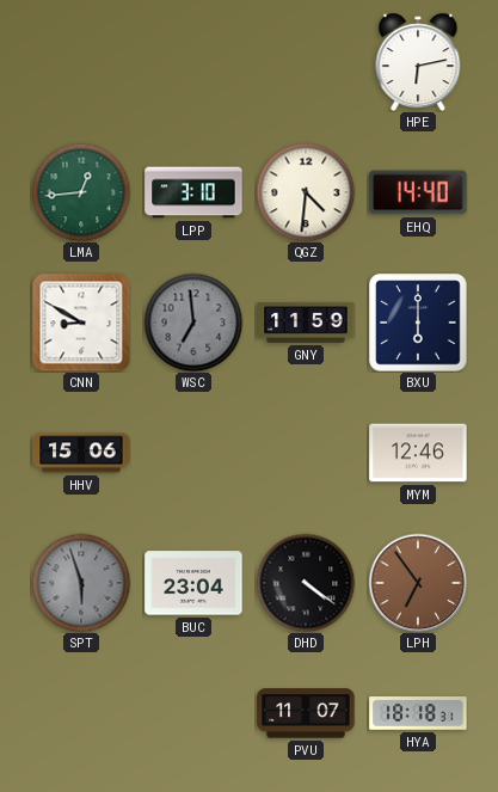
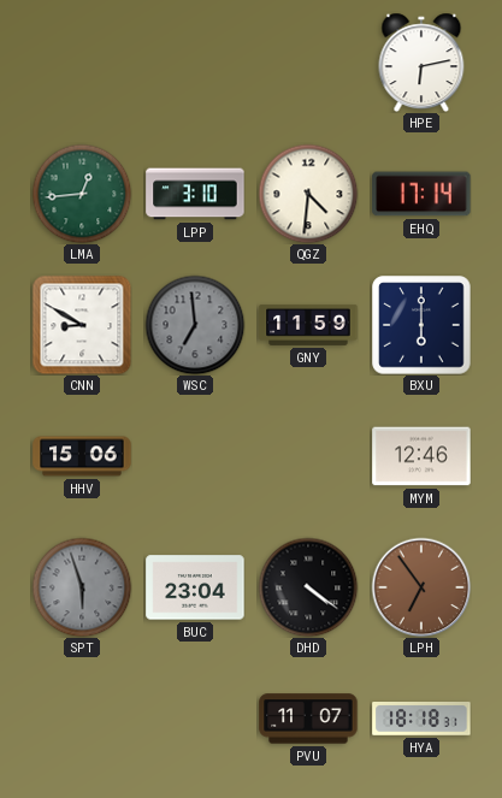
EHQ: 14:40 -> 17:14 (421, 194)
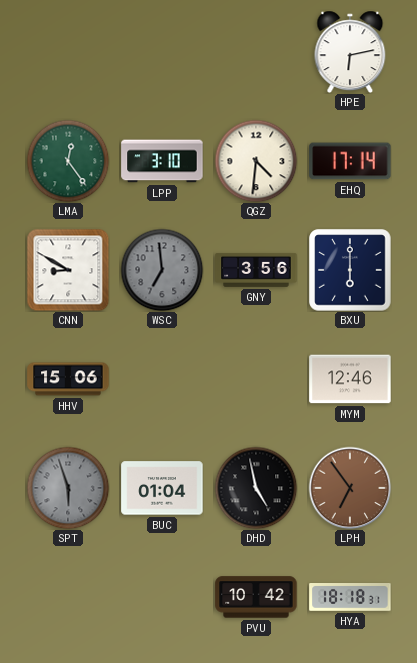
LMA: 12:44 -> 12:24 (68, 161)
GNY: 11:59 -> 3:56 (256, 270)
BUC: 23:04 -> 01:04 (162, 488)
DHD: 4:21 -> 4:58 (256, 488)
PVU: 11:07 -> 10:42 (256, 597)
